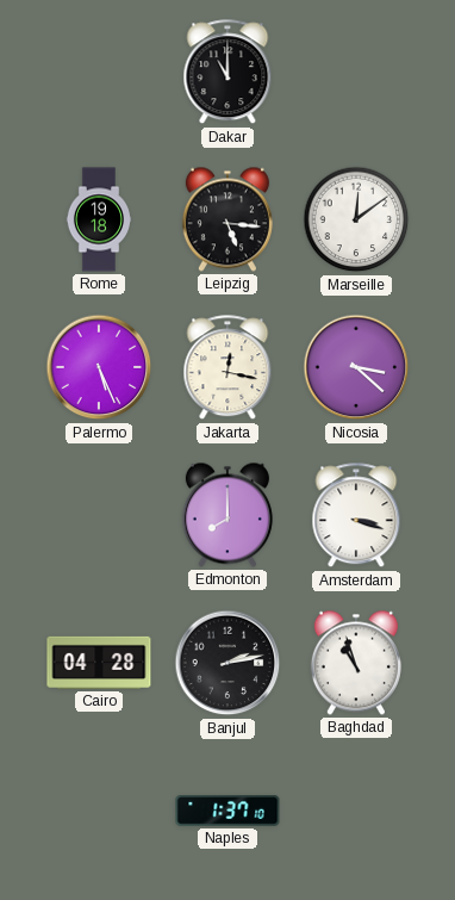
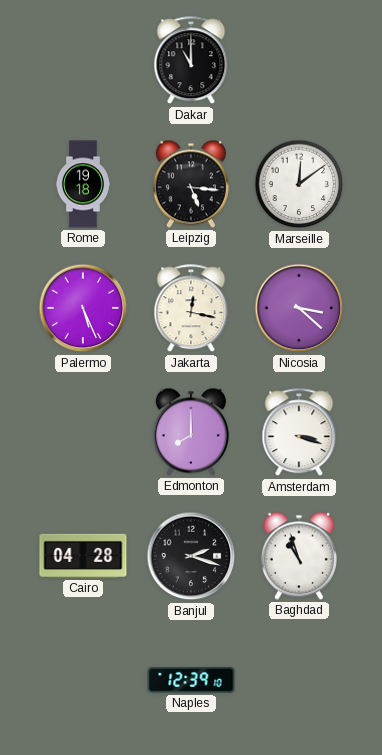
Banjul: 2:13 -> 2:18 (191, 556)
Naples: 1:37 -> 12:39 (191, 680)
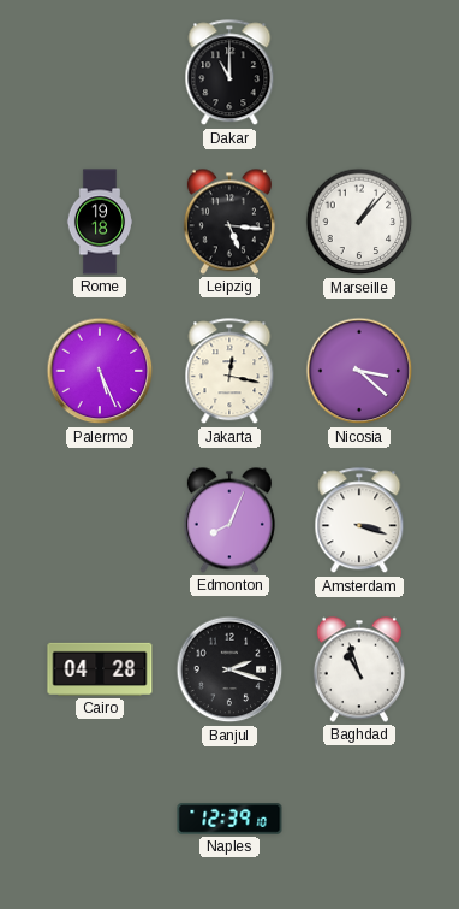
Marseille: 12:09 -> 1:07 (359, 222)
Edmonton: 8:00 -> 8:04 (229, 520)
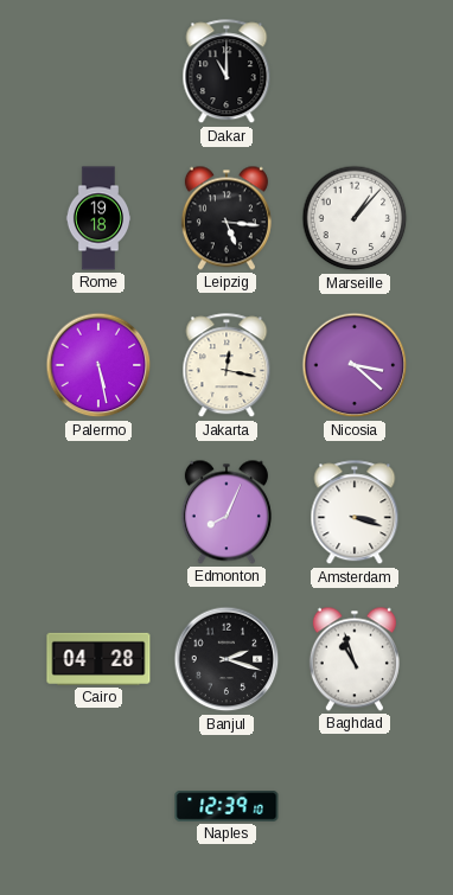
Palermo: 5:26 -> 5:28 (98, 365)
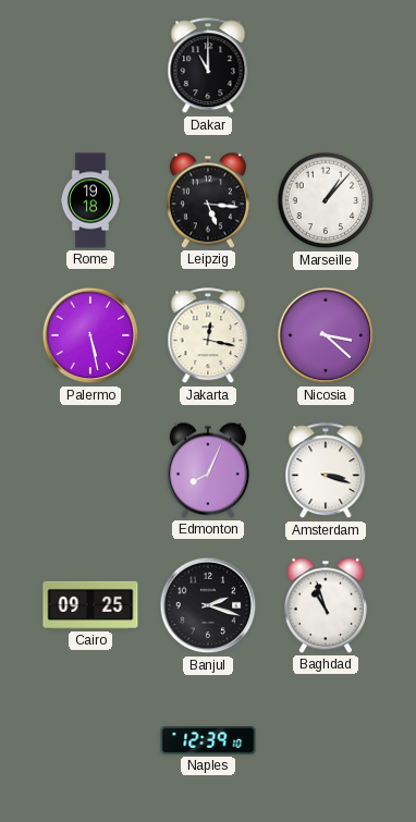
Cairo: 04:28 -> 09:25 (90, 605)
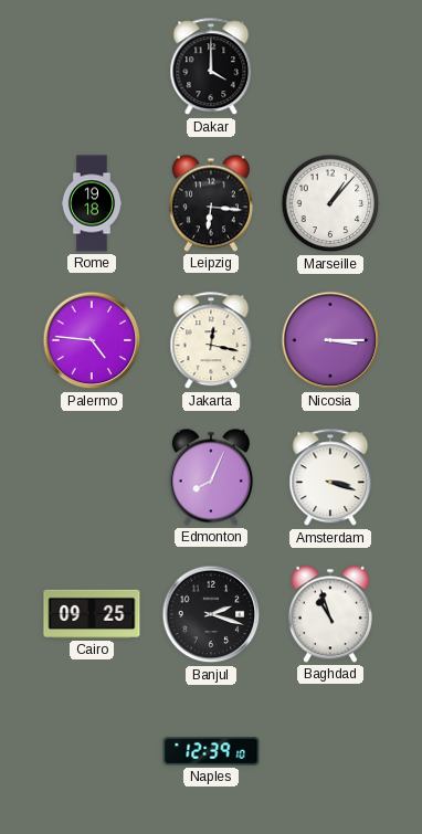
Dakar: 11:00 -> 4:00 (211, 67)
Leipzig: 5:16 -> 6:16 (211, 203)
Palermo: 5:28 -> 4:46 (92, 340)
Nicosia: 3:22 -> 3:15 (330, 340)
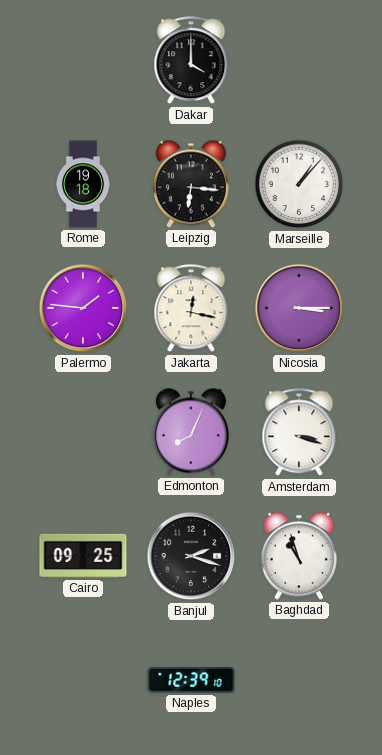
Palermo: 4:46 -> 1:46 (83, 308)
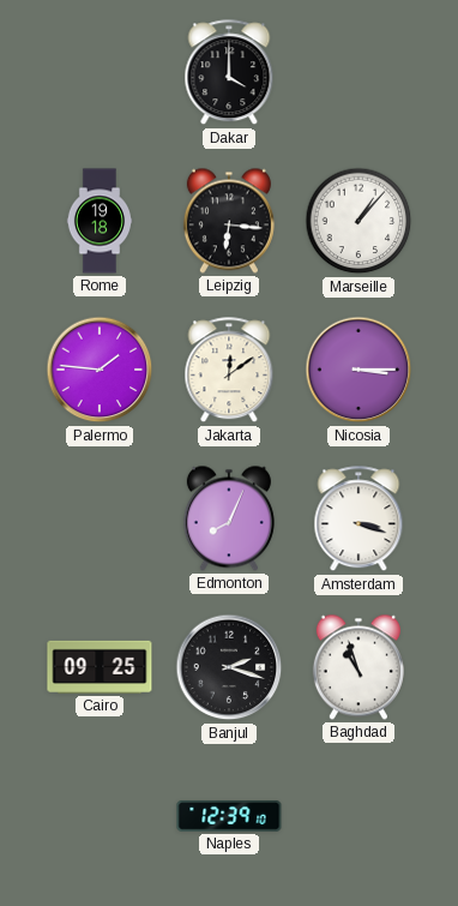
Jakarta: 12:17 -> 12:09 (229, 371)
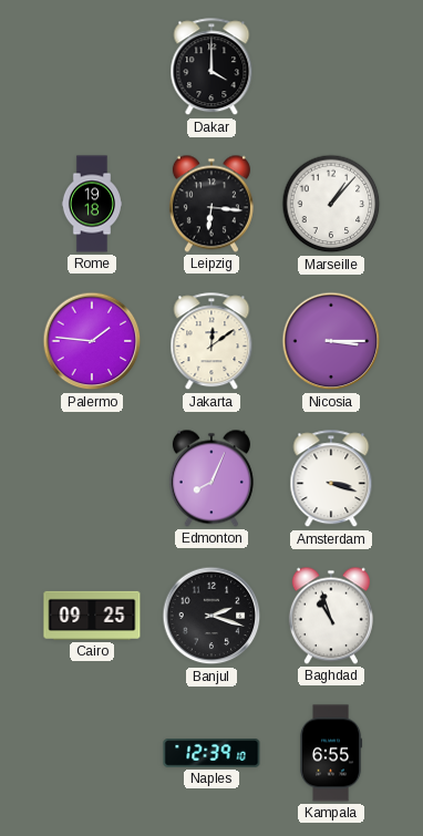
Kampala: none -> 6:55 (331, 753)
